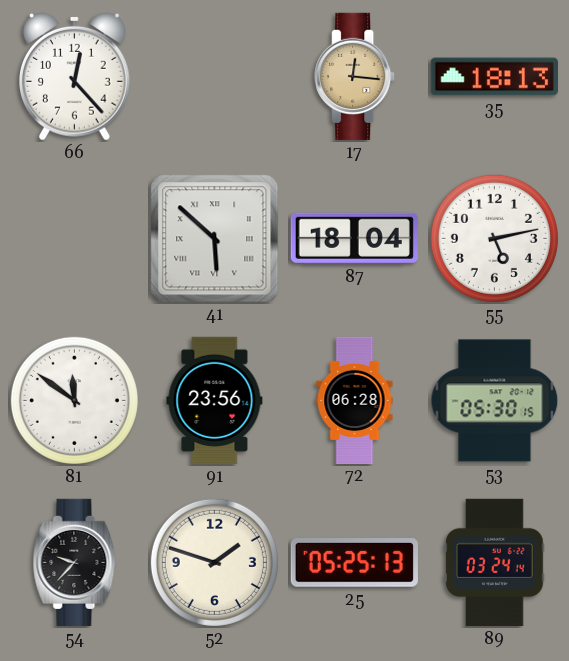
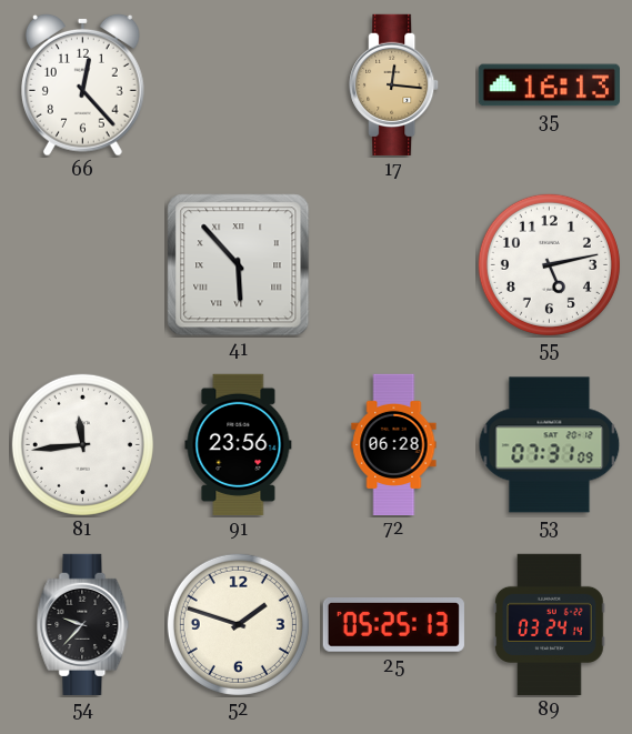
35: 18:13 -> 16:13 (549, 86)
41: 5:52 -> 5:53 (239, 265)
87: 18:04 -> none (354, 238)
81: 11:51 -> 11:44 (82, 444)
53: 05:30 -> 07:31 (550, 445)
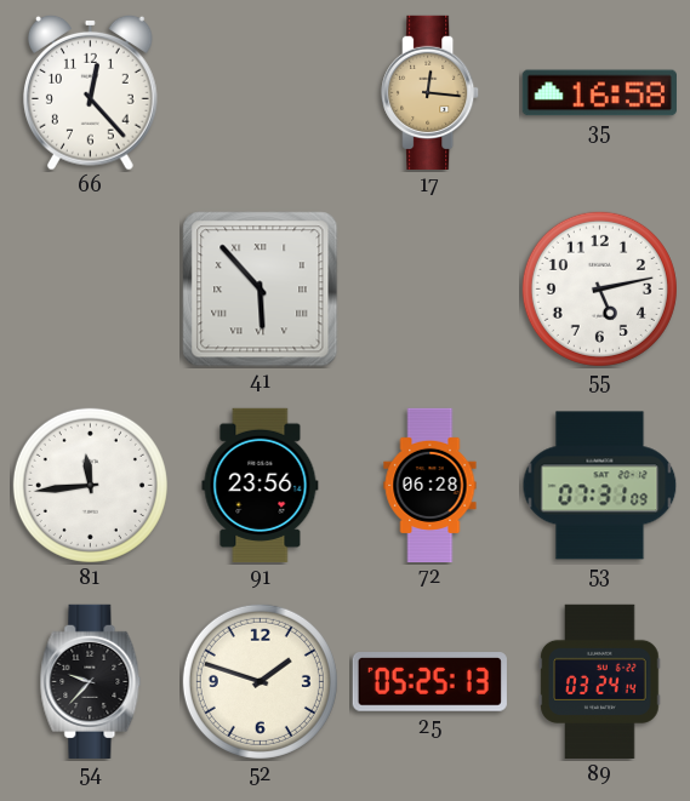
35: 16:13 -> 16:58 (599, 93)
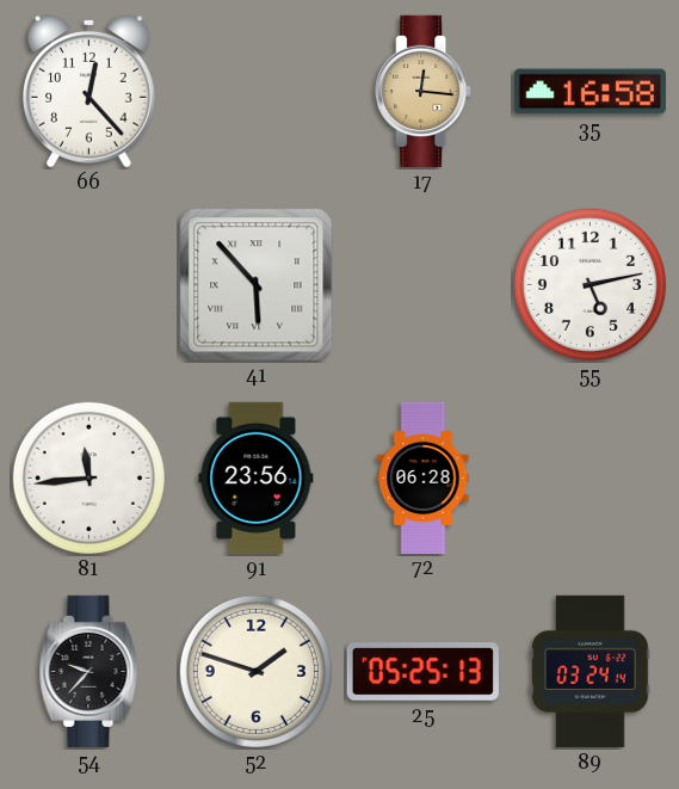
53: 07:31 -> none (600, 486)
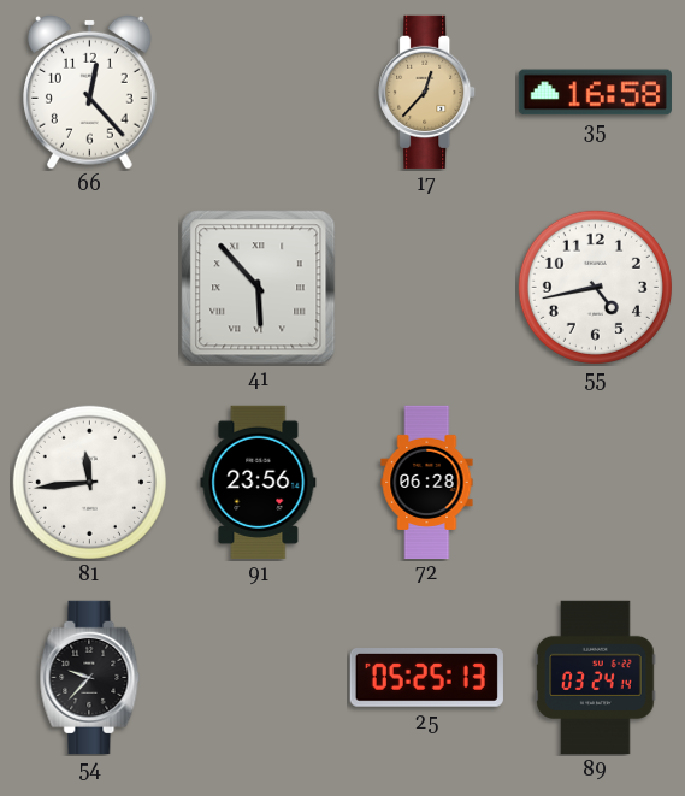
17: 12:16 -> 12:37 (427, 92)
55: 5:13 -> 4:43 (595, 287)
52: 1:48 -> none (255, 671)
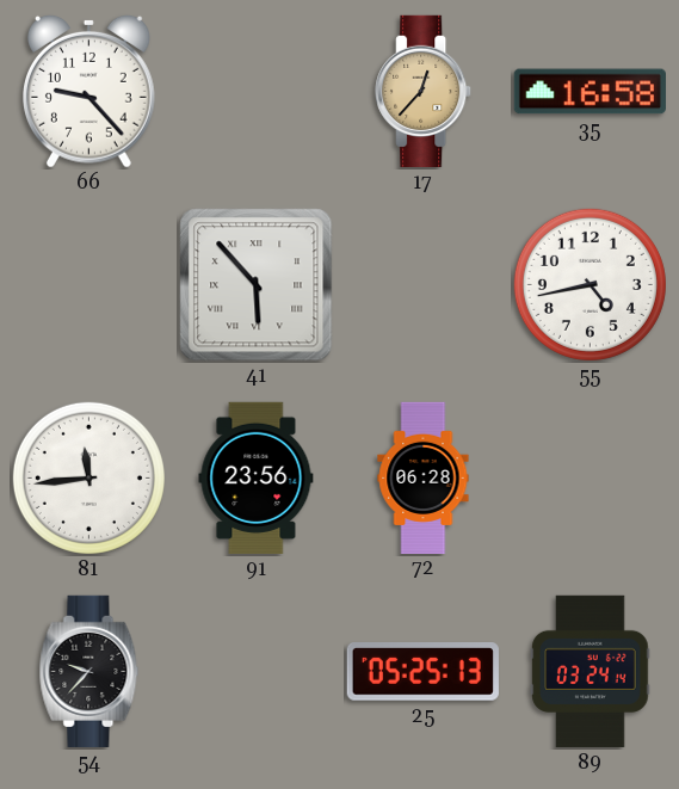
66: 12:23 -> 9:23 (89, 91)
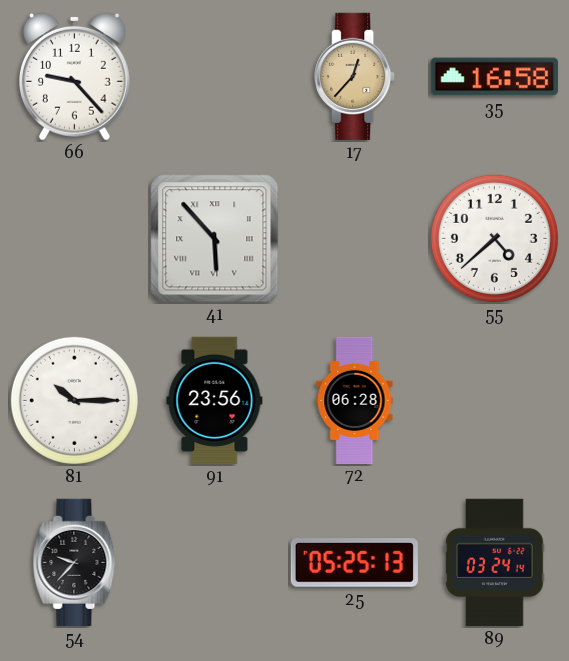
55: 4:43 -> 4:38 (494, 238)
81: 11:44 -> 10:15 (74, 400)
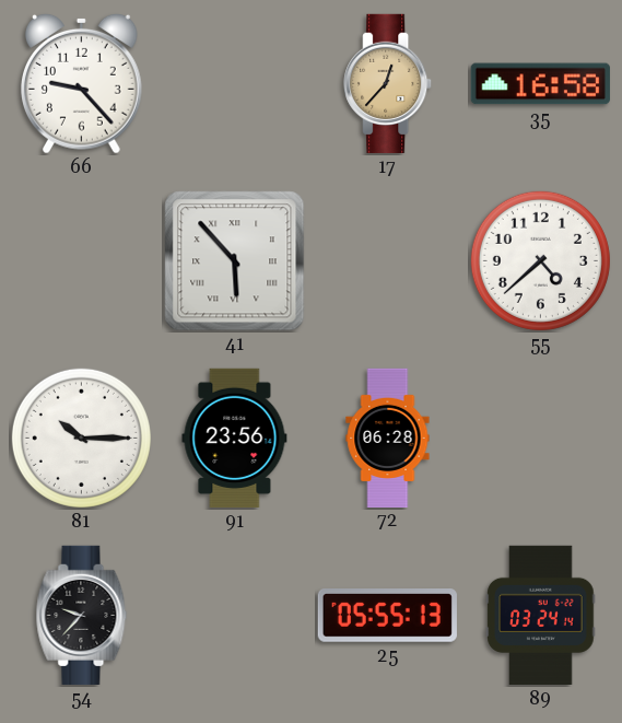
25: 05:25 -> 05:55 (387, 616)
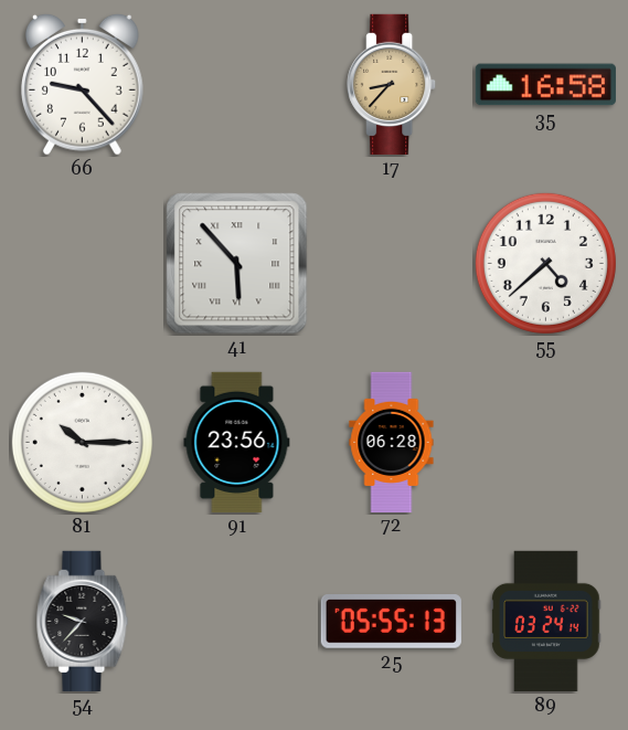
17: 12:37 -> 8:37 (392, 84)
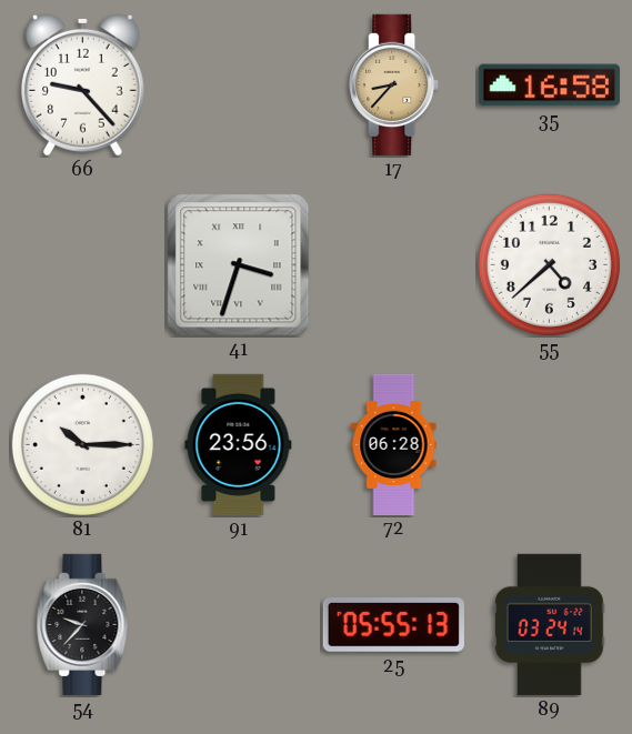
41: 5:53 -> 3:33 (239, 265)
